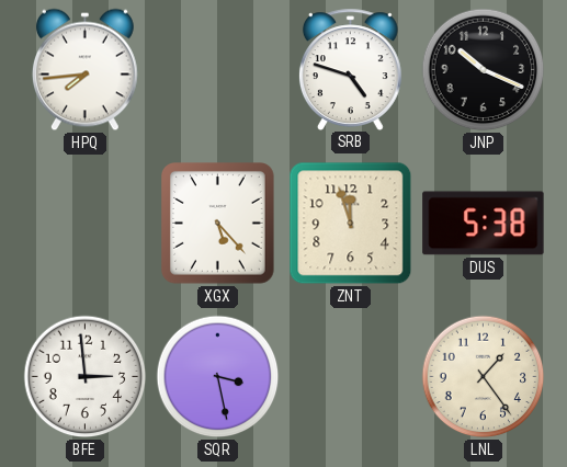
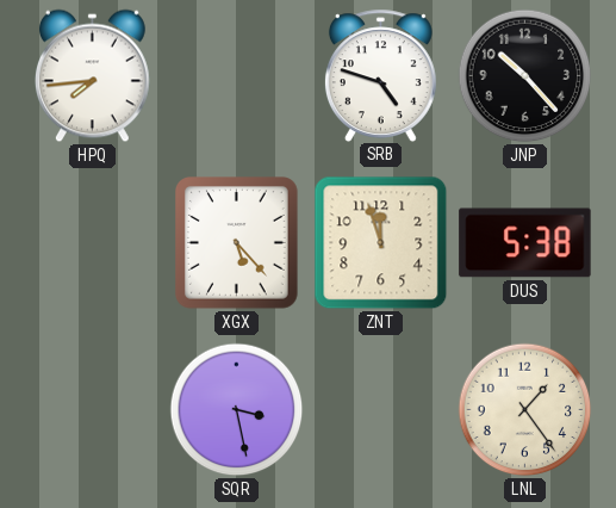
JNP: 10:19 -> 10:23 (525, 76)
BFE: 2:59 -> none (86, 377)
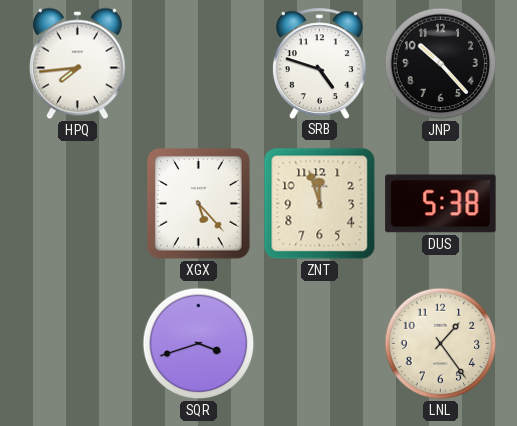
SQR: 3:28 -> 3:42 (199, 344)
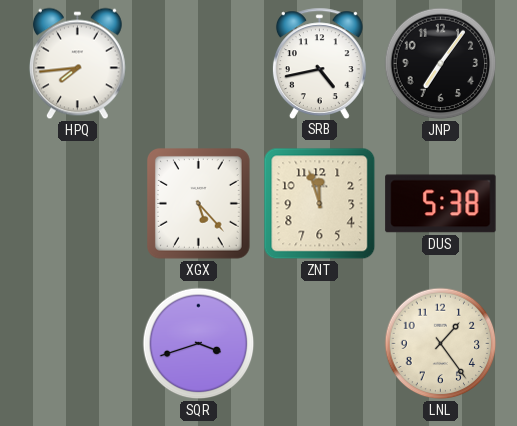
SRB: 4:48 -> 4:43 (319, 63)
JNP: 10:23 -> 7:06 (441, 64)
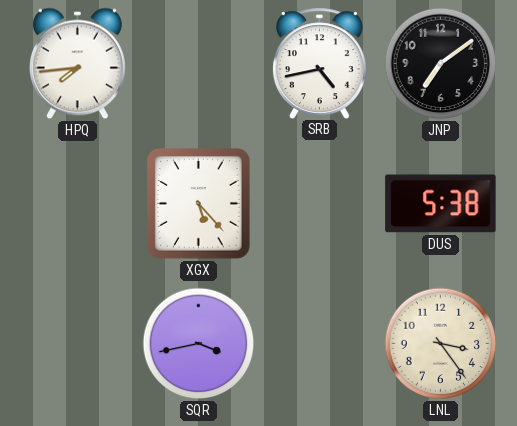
JNP: 7:06 -> 7:09 (441, 64)
ZNT: 11:57 -> none (320, 204)
SQR: 3:42 -> 3:43 (199, 344)
LNL: 1:24 -> 3:24 (441, 344)
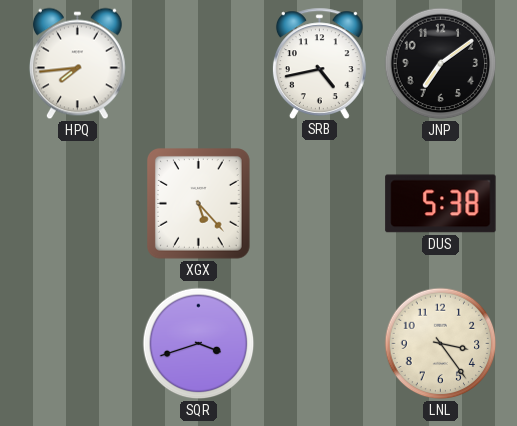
SQR: 3:43 -> 3:42 (199, 344)
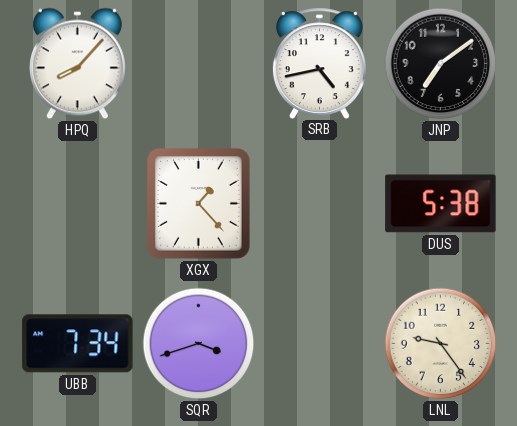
HPQ: 7:44 -> 8:07 (77, 64)
XGX: 5:23 -> 1:23 (199, 204)
UBB: none -> 7:34 (78, 344)
LNL: 3:24 -> 9:24 (441, 344)
